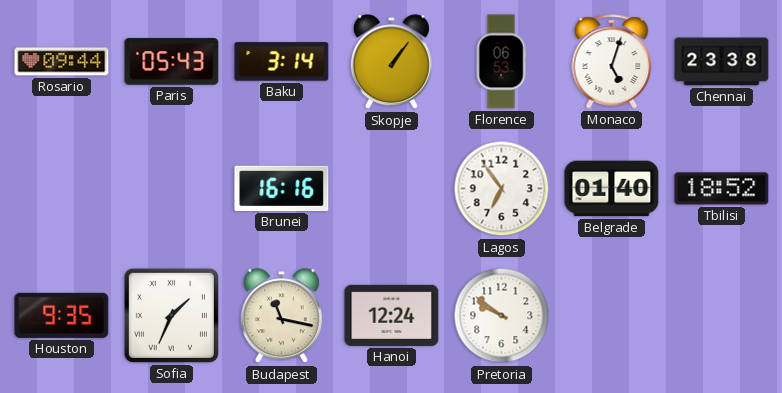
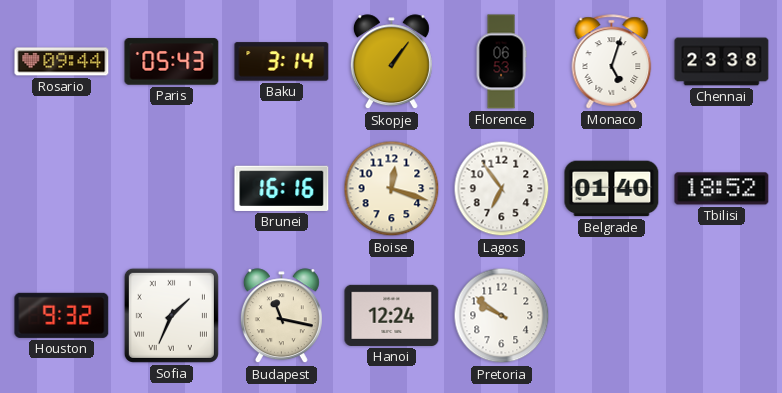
Boise: none -> 12:18 (392, 189)
Houston: 9:35 -> 9:32 (62, 315)
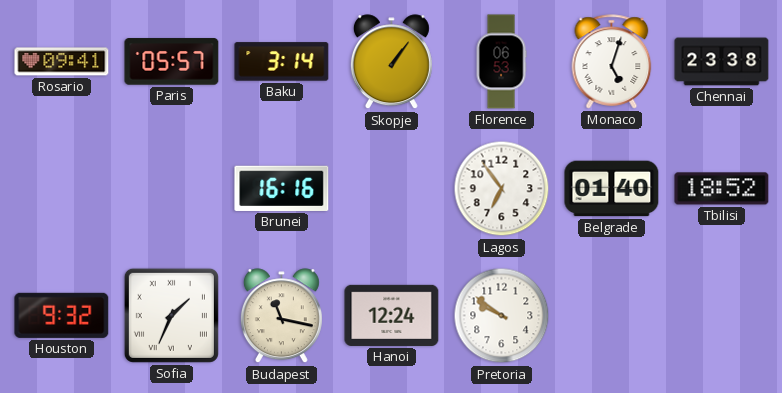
Rosario: 09:44 -> 09:41 (62, 62)
Paris: 05:43 -> 05:57 (172, 62)
Boise: 12:18 -> none (392, 189)
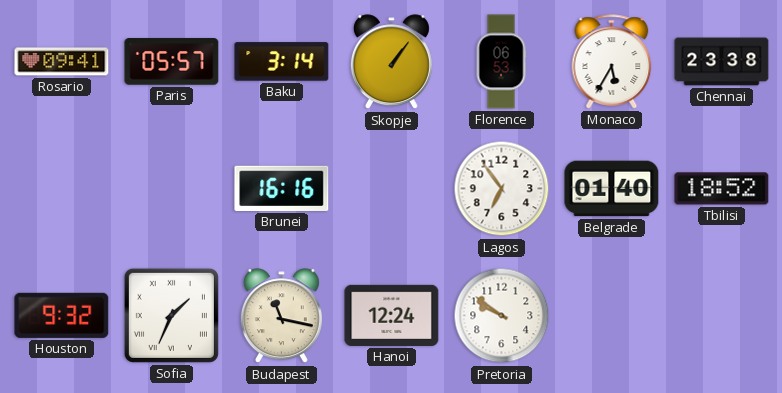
Monaco: 5:03 -> 5:35 (612, 62)
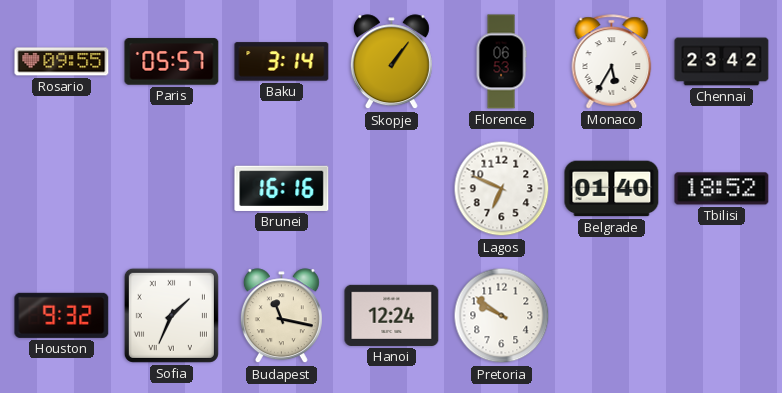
Rosario: 09:41 -> 09:55 (62, 62)
Chennai: 23:38 -> 23:42 (722, 62)
Lagos: 6:54 -> 6:49 (502, 189)
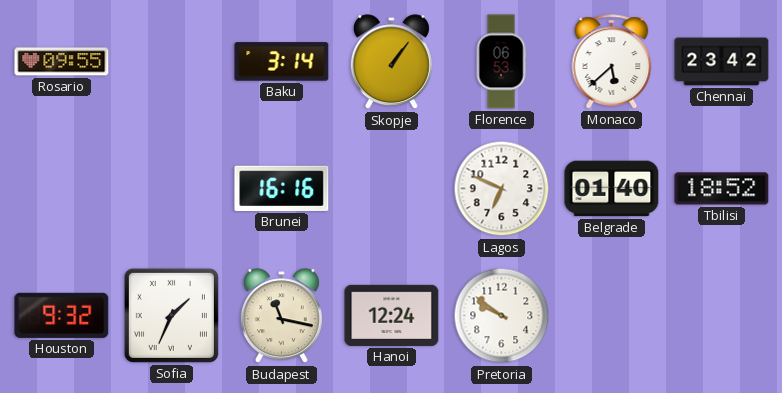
Paris: 05:57 -> none (172, 62)
Monaco: 5:35 -> 5:38 (612, 62)
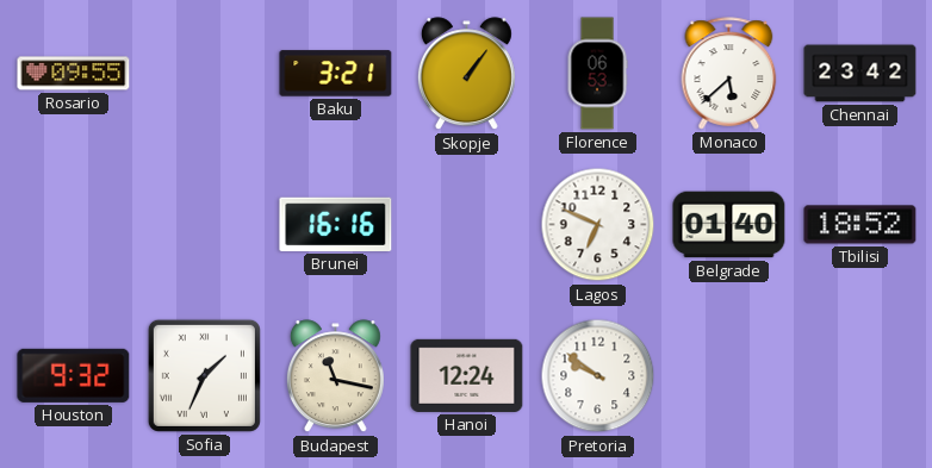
Baku: 3:14 -> 3:21 (336, 74)
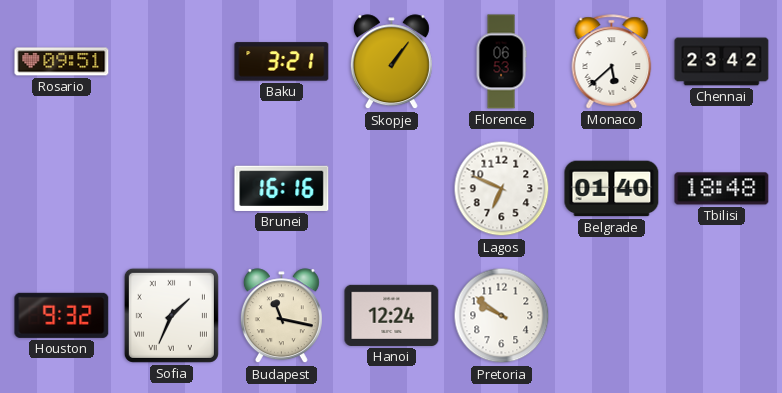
Rosario: 09:55 -> 09:51 (62, 62)
Tbilisi: 18:52 -> 18:48 (722, 189)
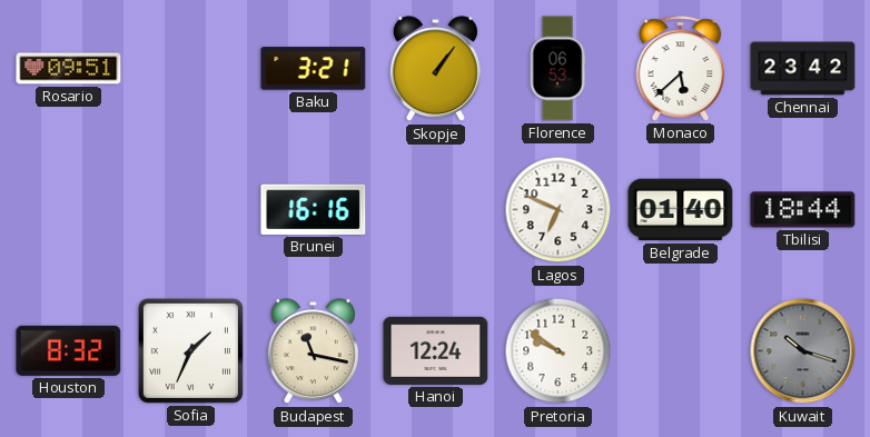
Tbilisi: 18:48 -> 18:44 (803, 210)
Houston: 9:32 -> 8:32 (69, 350)
Kuwait: none -> 10:18 (803, 351)
